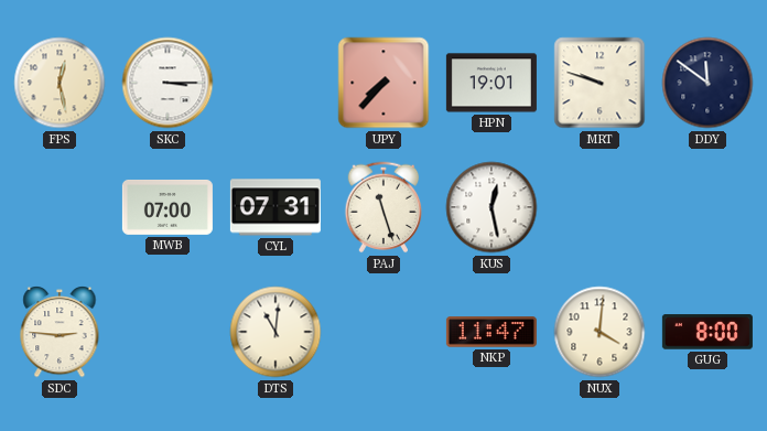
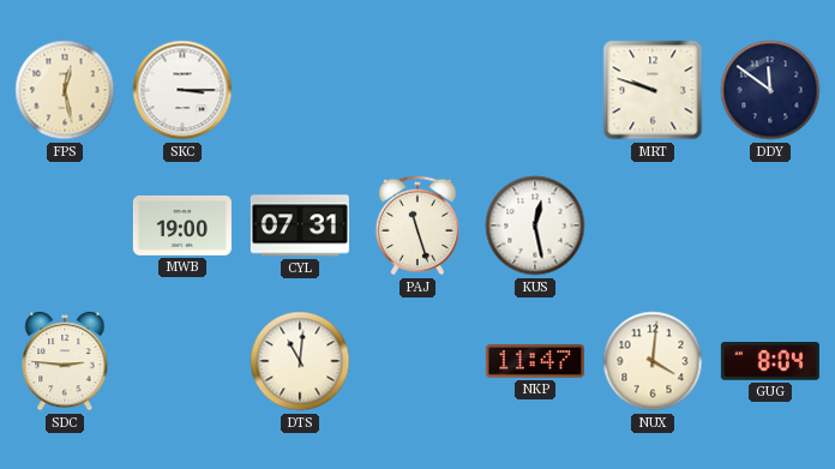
UPY: 7:37 -> none (383, 83)
HPN: 19:01 -> none (491, 83)
MWB: 07:00 -> 19:00 (182, 226)
GUG: 8:00 -> 8:04 (770, 361)
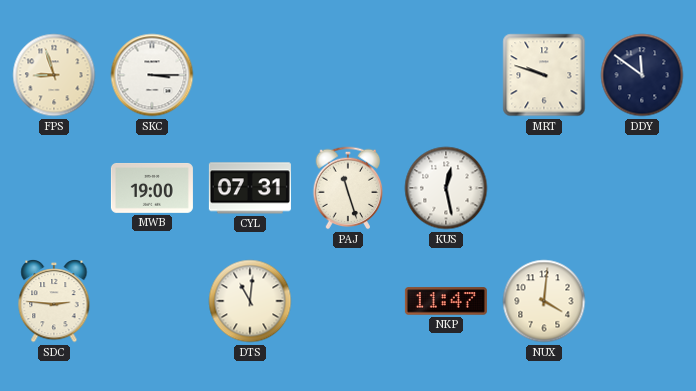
FPS: 12:28 -> 8:57 (54, 75)
GUG: 8:04 -> none (770, 361)
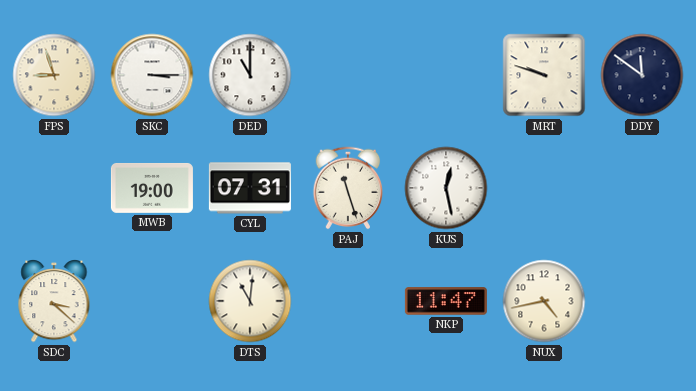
DED: none -> 11:00 (250, 75)
SDC: 2:46 -> 3:22 (54, 302)
NUX: 4:01 -> 4:43 (544, 301)
